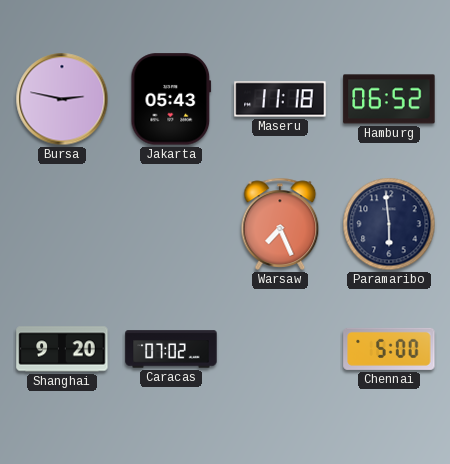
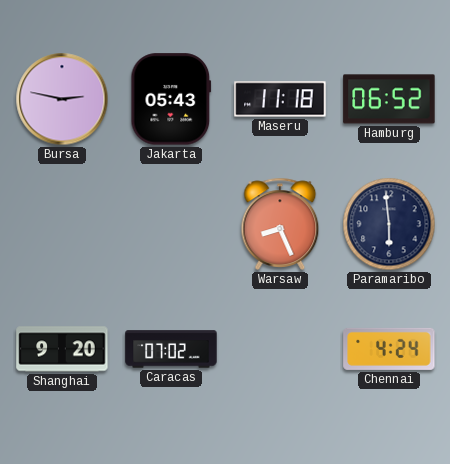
Warsaw: 7:26 -> 8:26 (280, 224)
Chennai: 5:00 -> 4:24 (389, 349)
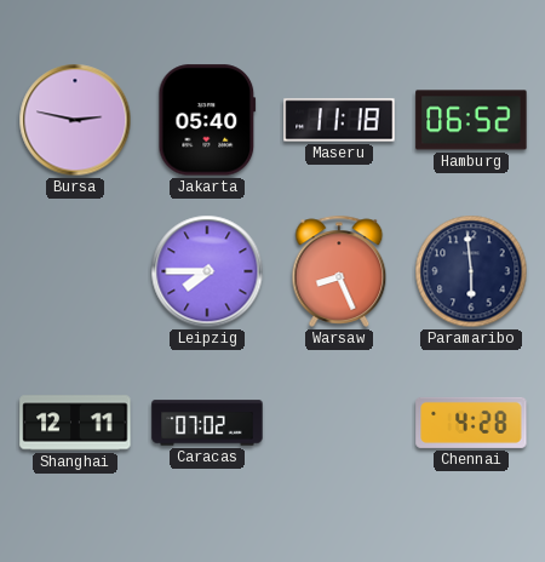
Jakarta: 05:43 -> 05:40 (207, 120)
Leipzig: none -> 7:45 (207, 271)
Shanghai: 9:20 -> 12:11 (75, 423)
Chennai: 4:24 -> 4:28 (471, 423)
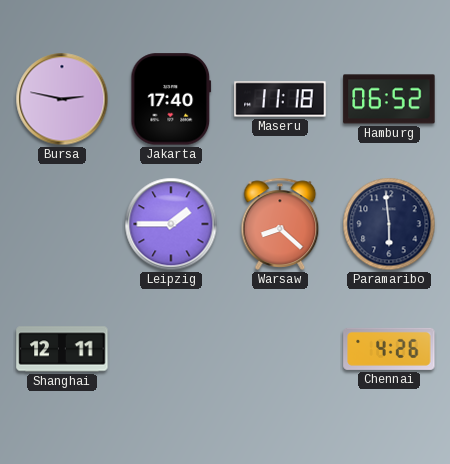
Jakarta: 05:40 -> 17:40 (171, 99)
Leipzig: 7:45 -> 1:45 (171, 224)
Warsaw: 8:26 -> 8:22 (280, 224)
Caracas: 07:02 -> none (207, 423)
Chennai: 4:28 -> 4:26 (389, 349)
